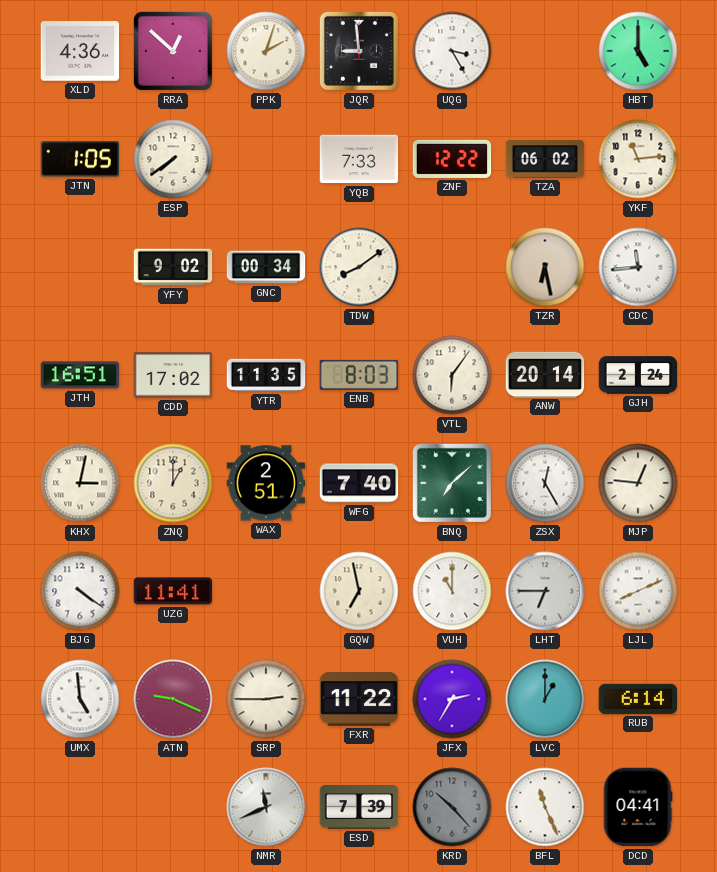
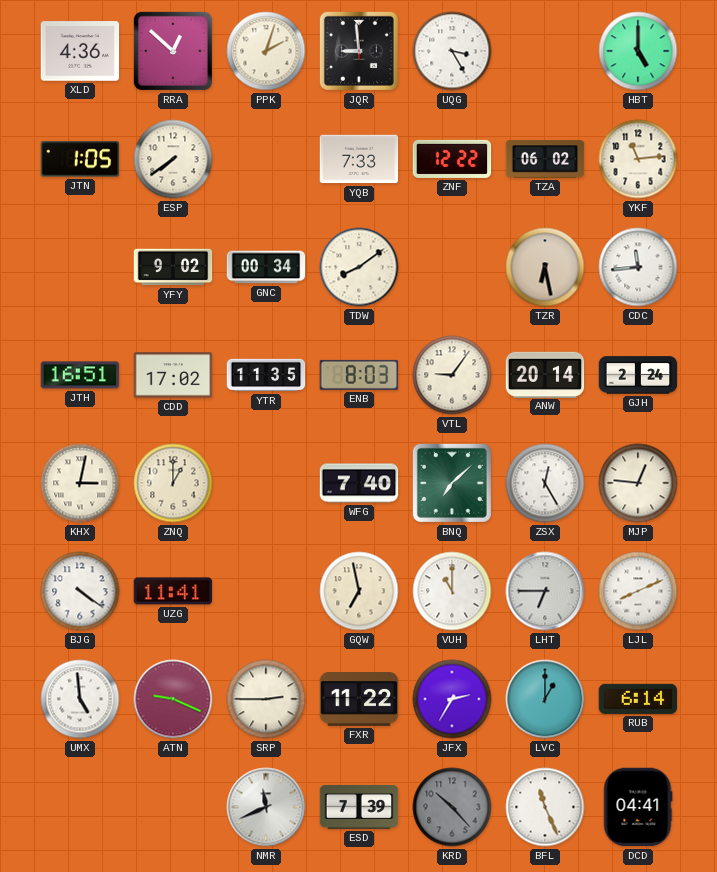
VTL: 6:06 -> 9:06 (452, 375)
WAX: 2:51 -> none (266, 483)
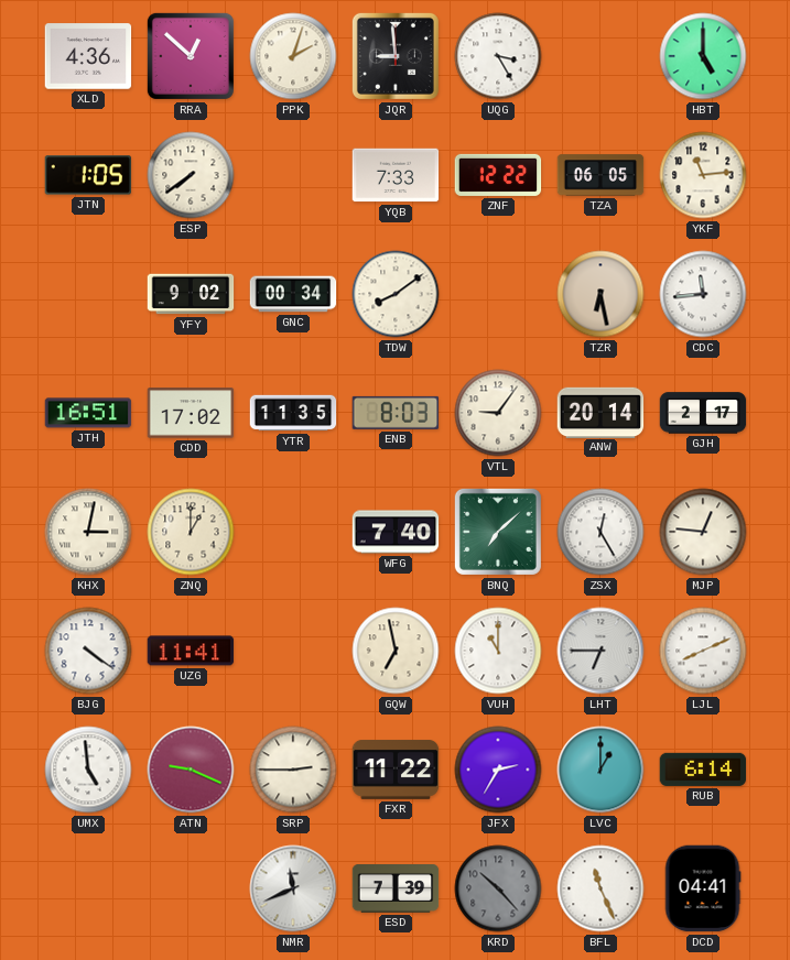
TZA: 06:02 -> 06:05 (600, 175)
GJH: 2:24 -> 2:17 (703, 413)
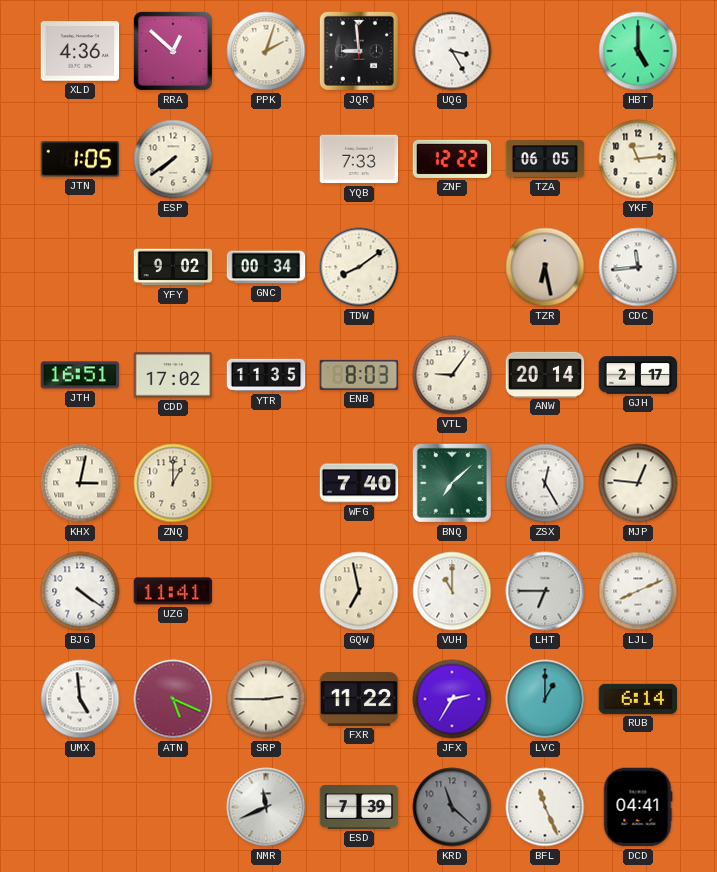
ATN: 9:19 -> 5:19 (173, 699)
KRD: 10:23 -> 11:22 (452, 807)
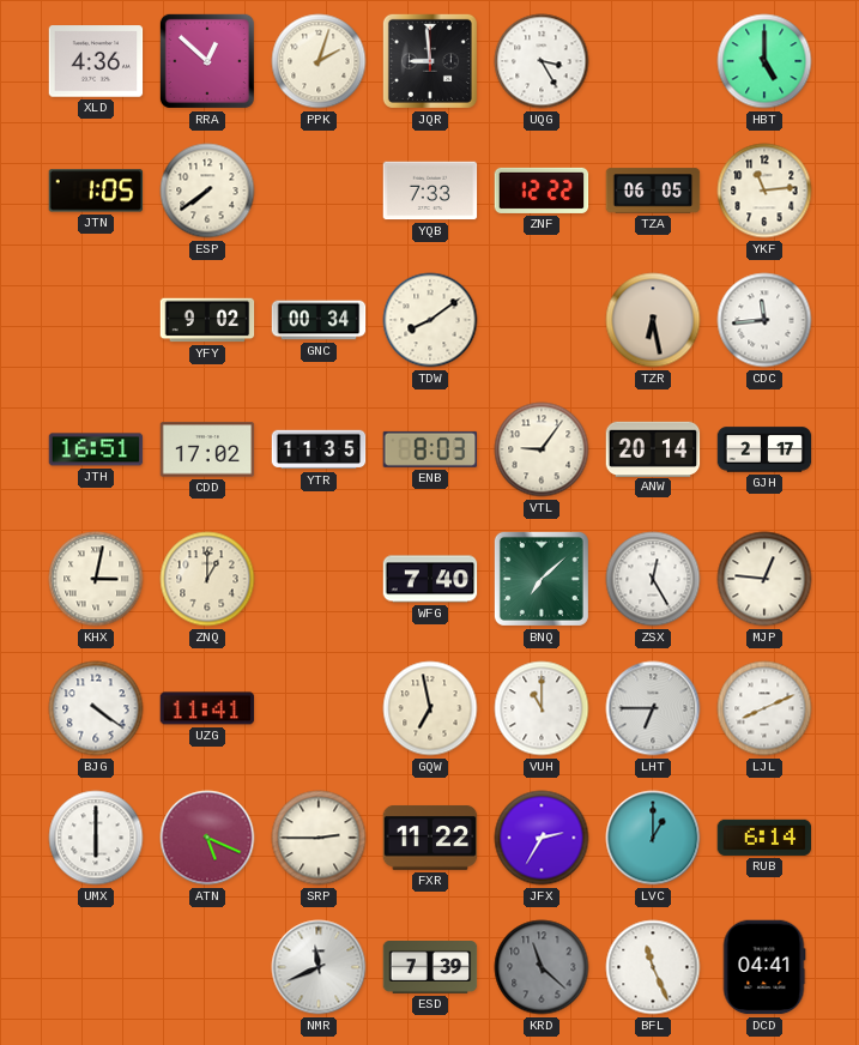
UMX: 4:59 -> 6:00 (96, 838)
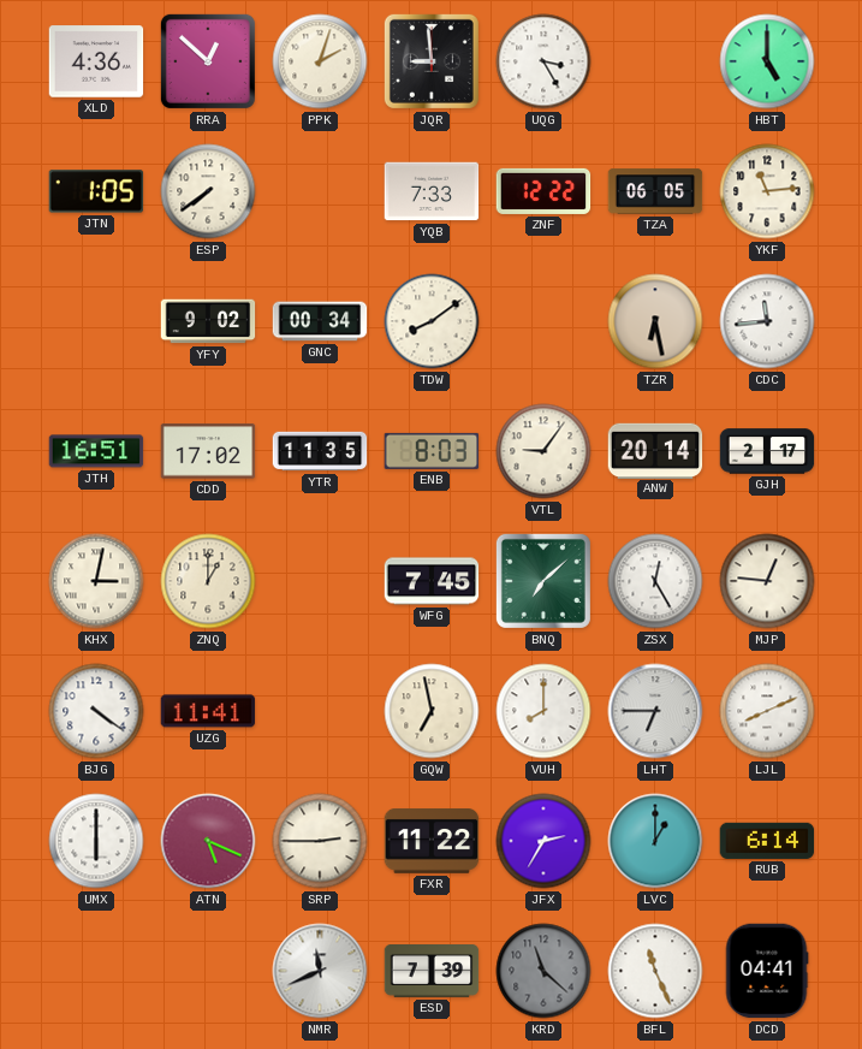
WFG: 7:40 -> 7:45 (432, 581)
VUH: 11:00 -> 8:00 (543, 711)
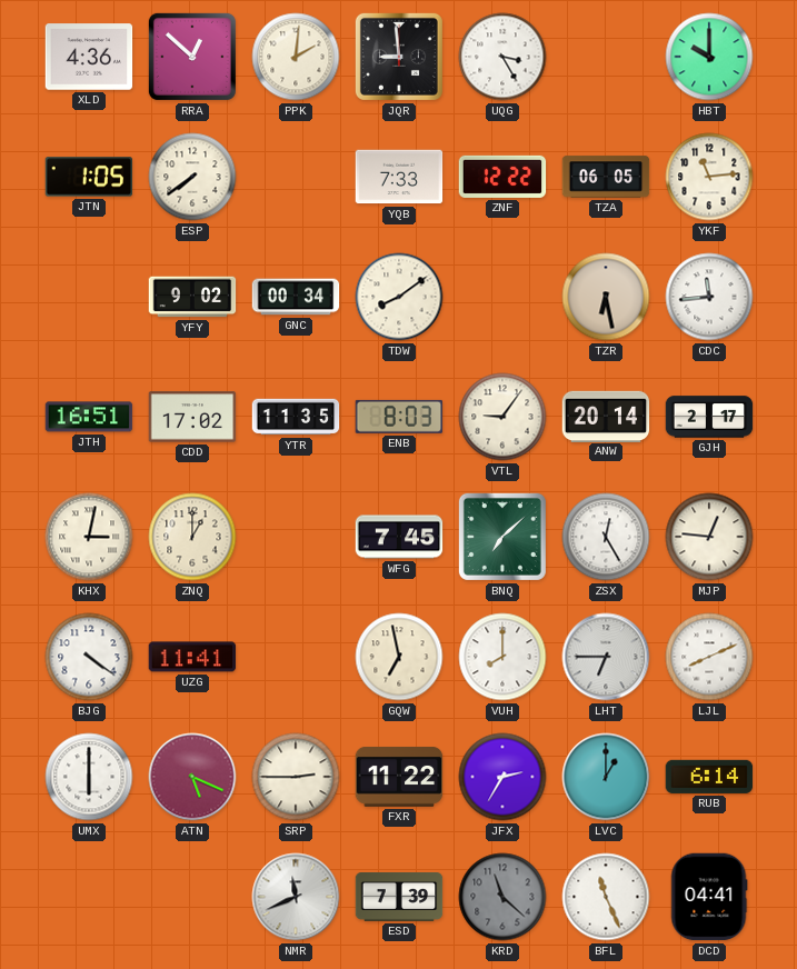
PPK: 2:03 -> 2:01 (296, 57)
HBT: 5:00 -> 10:00 (709, 57)
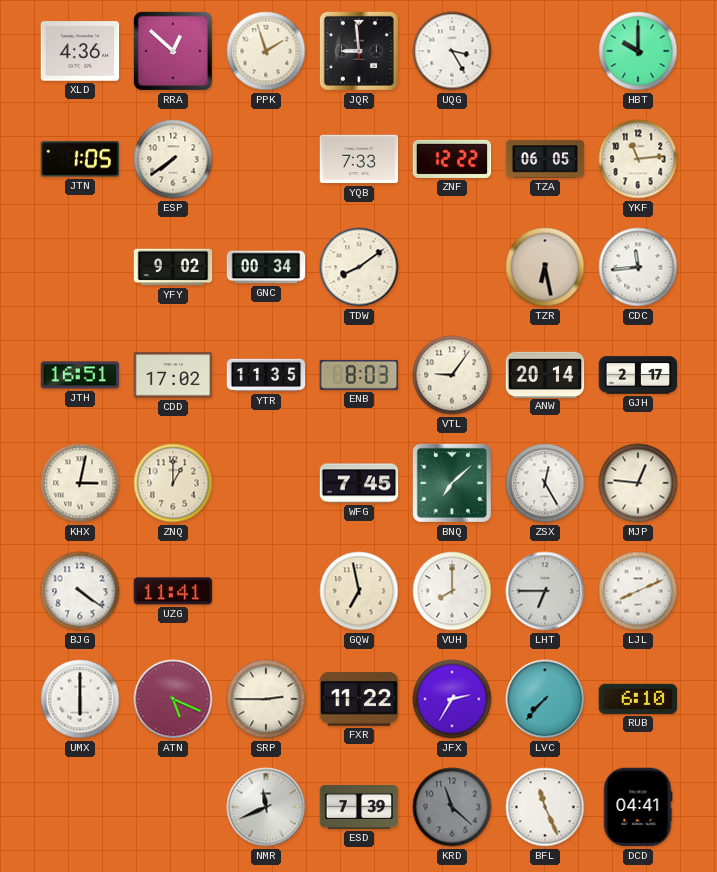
PPK: 2:01 -> 1:57 (266, 51)
LVC: 1:00 -> 7:37 (545, 699)
RUB: 6:14 -> 6:10 (638, 699)
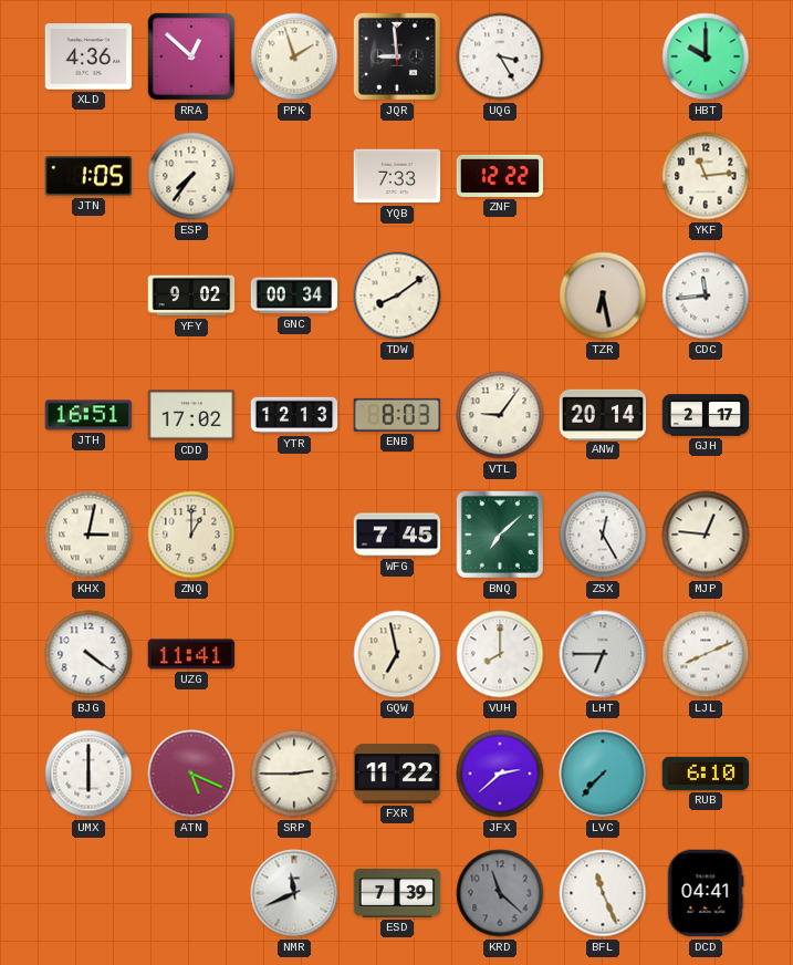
ESP: 7:39 -> 7:36 (191, 176)
TZA: 06:05 -> none (545, 159)
YTR: 11:35 -> 12:13 (294, 415)
JFX: 2:35 -> 2:38 (500, 774)
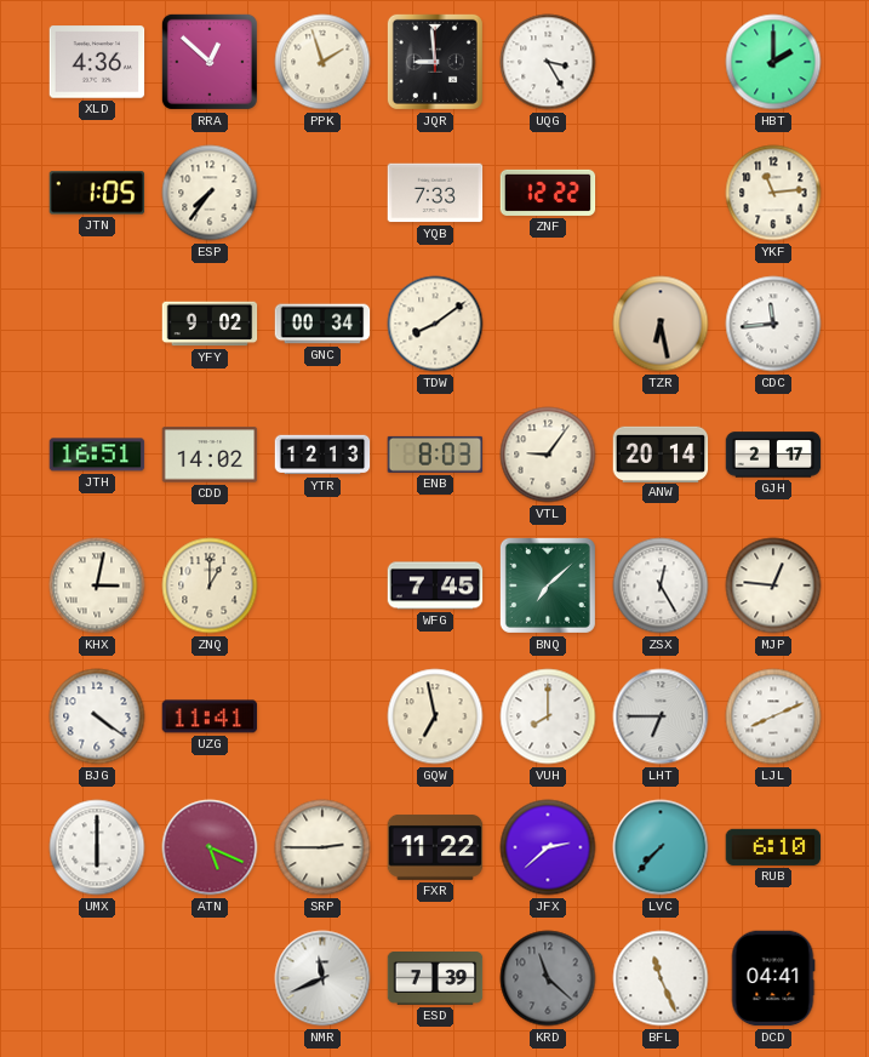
HBT: 10:00 -> 2:00 (773, 62)
CDD: 17:02 -> 14:02 (210, 455)
